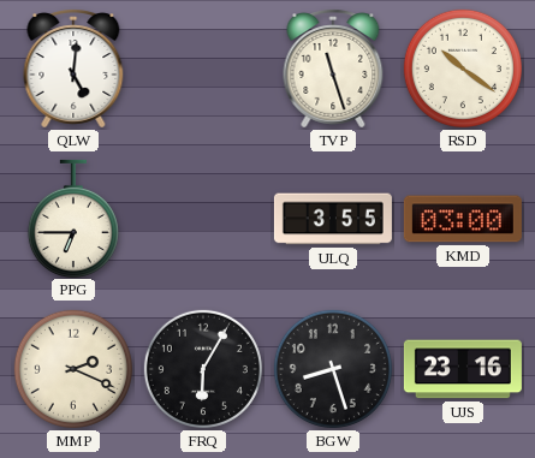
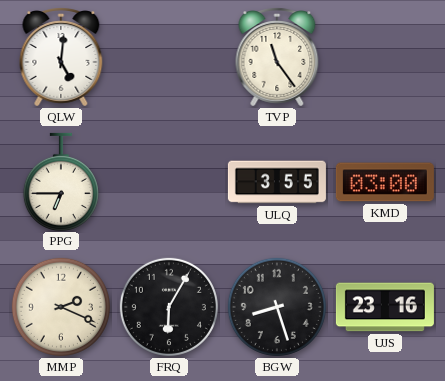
TVP: 11:27 -> 11:24 (277, 58)
RSD: 10:21 -> none (463, 69)
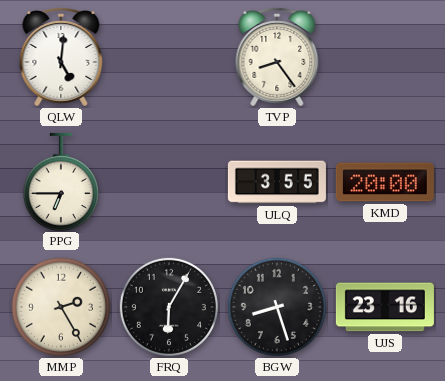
TVP: 11:24 -> 8:24 (277, 58)
KMD: 03:00 -> 20:00 (385, 182)
MMP: 2:19 -> 2:25 (61, 307)
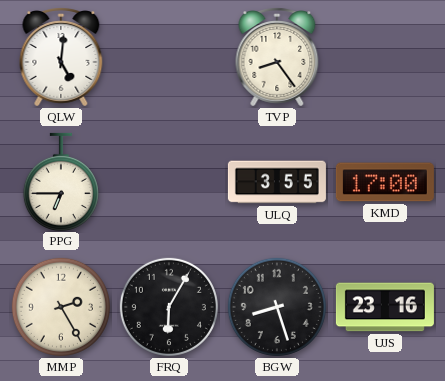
KMD: 20:00 -> 17:00 (385, 182)
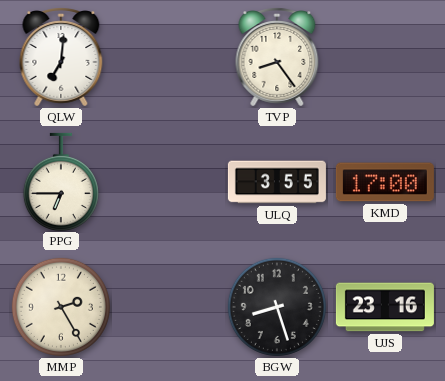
QLW: 5:01 -> 7:01 (61, 58)
FRQ: 6:05 -> none (169, 307)
